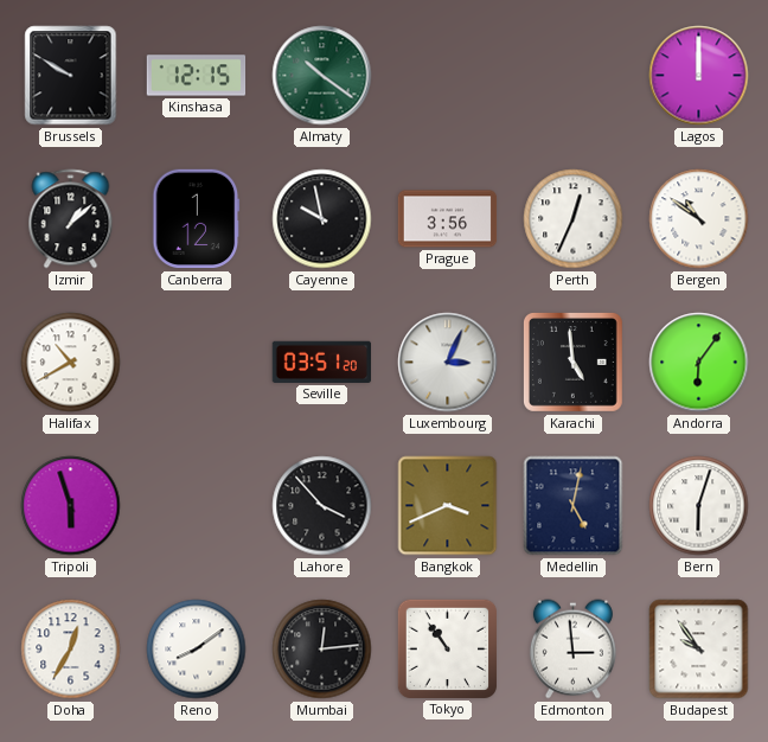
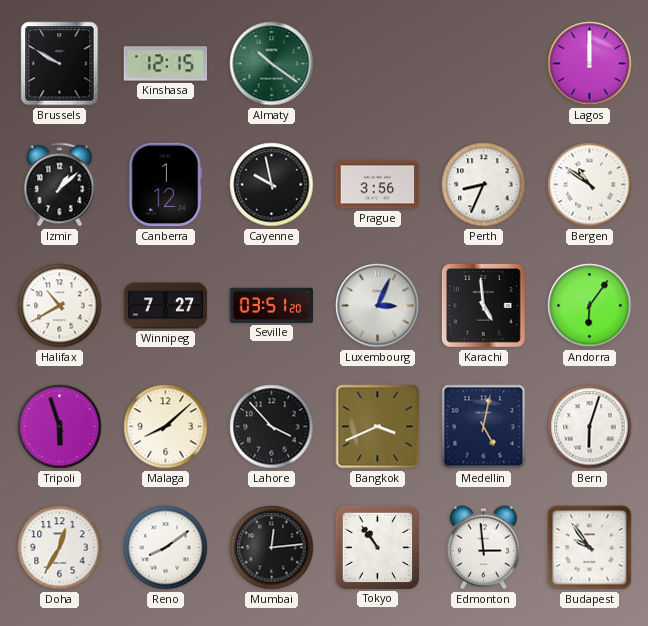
Perth: 12:34 -> 8:34 (484, 185)
Winnipeg: none -> 7:27 (166, 306)
Malaga: none -> 8:08 (166, 427)
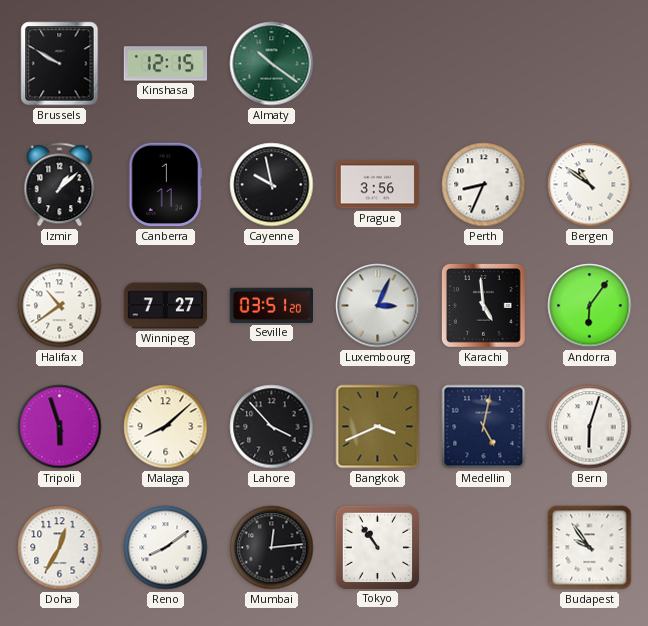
Lagos: 12:00 -> none (590, 64)
Canberra: 1:12 -> 1:11 (166, 185)
Halifax: 10:40 -> 10:39 (60, 306)
Edmonton: 2:59 -> none (483, 548)
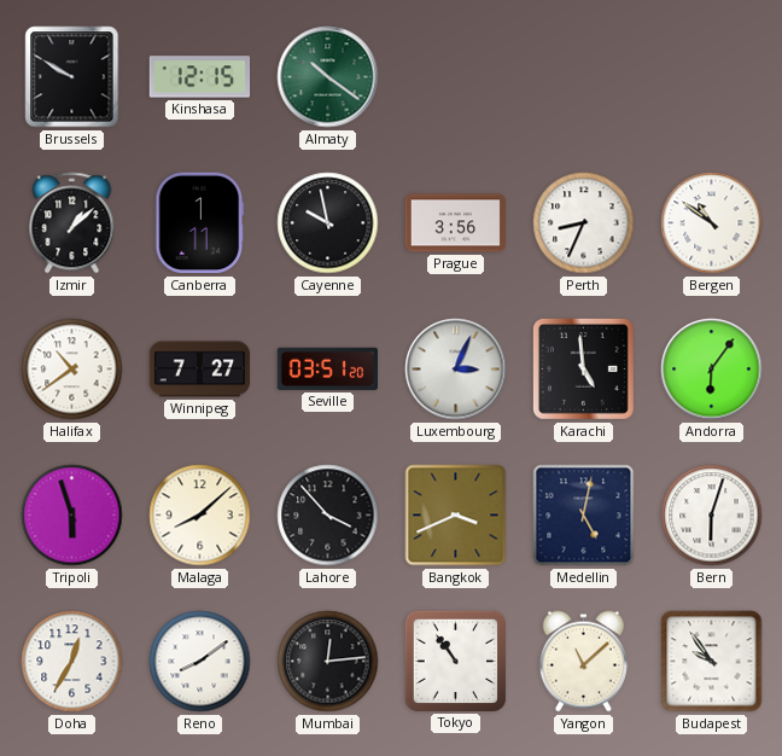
Yangon: none -> 11:08 (583, 662)
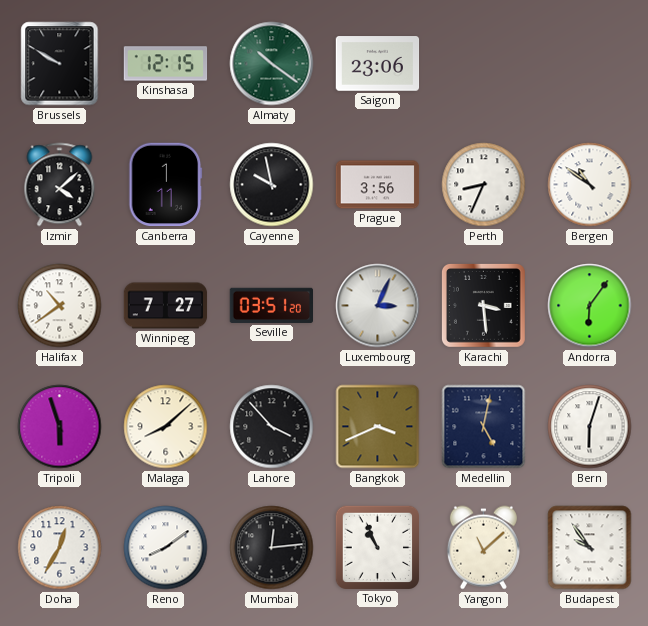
Saigon: none -> 23:06 (378, 64)
Izmir: 1:08 -> 4:08 (60, 185)
Karachi: 4:59 -> 3:29 (483, 305)
Tokyo: 10:54 -> 10:56 (377, 547)
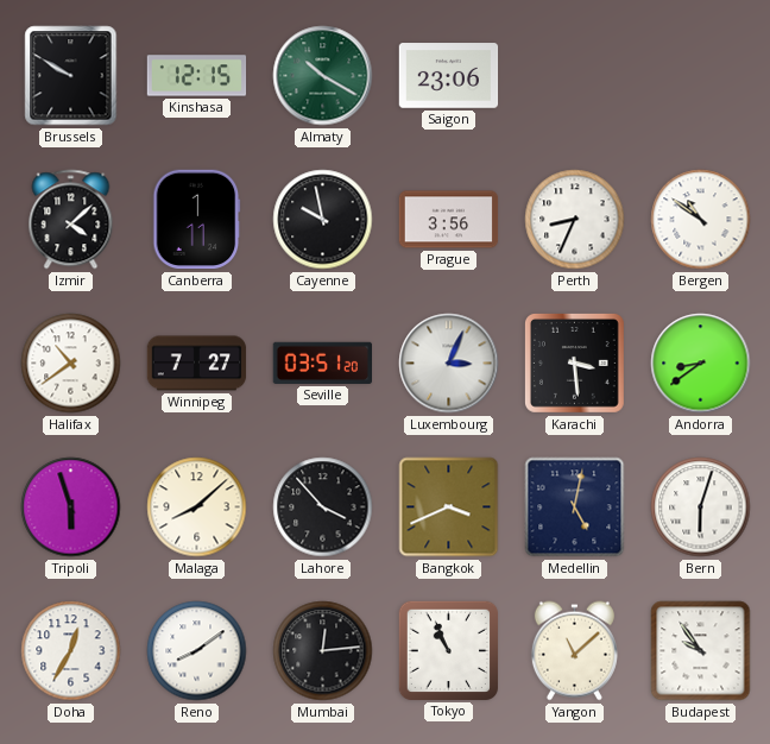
Almaty: 10:21 -> 10:20 (323, 76)
Andorra: 6:06 -> 8:39 (701, 364)
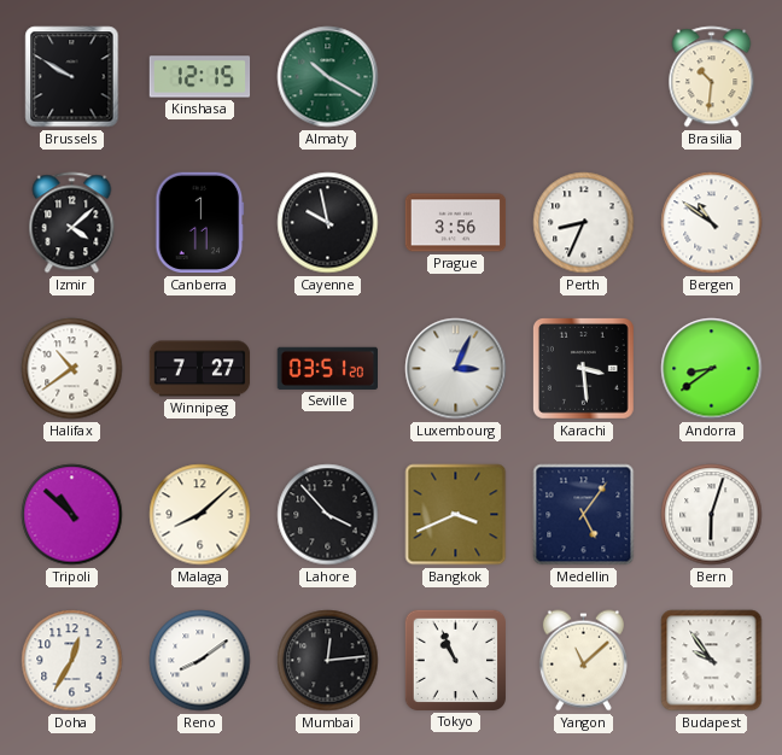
Saigon: 23:06 -> none (449, 76)
Brasilia: none -> 10:31 (712, 77)
Tripoli: 5:57 -> 10:52 (72, 515)
Medellin: 5:02 -> 5:06 (584, 515)
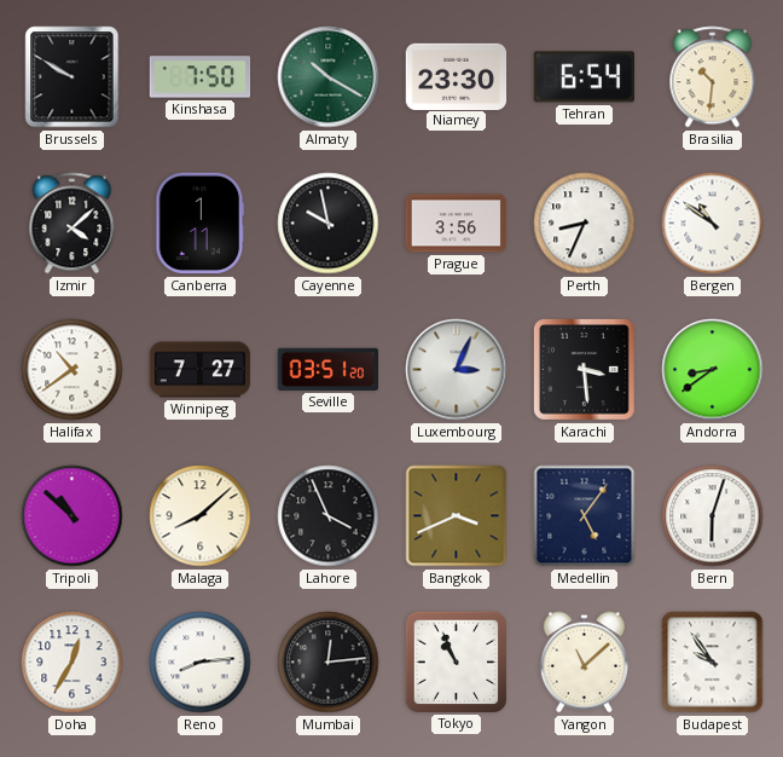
Kinshasa: 12:15 -> 7:50 (201, 77)
Niamey: none -> 23:30 (457, 76)
Tehran: none -> 6:54 (584, 77)
Lahore: 3:53 -> 3:56 (329, 516)
Reno: 8:09 -> 8:14 (201, 663)
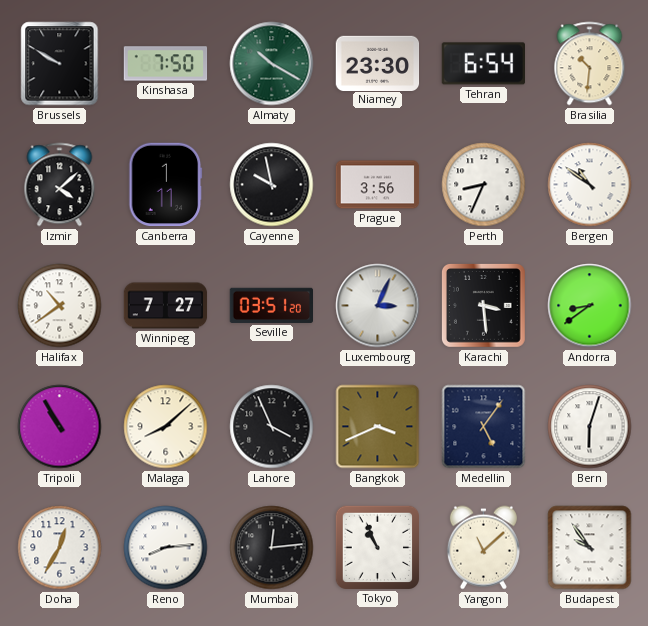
Tripoli: 10:52 -> 10:55 (60, 427)
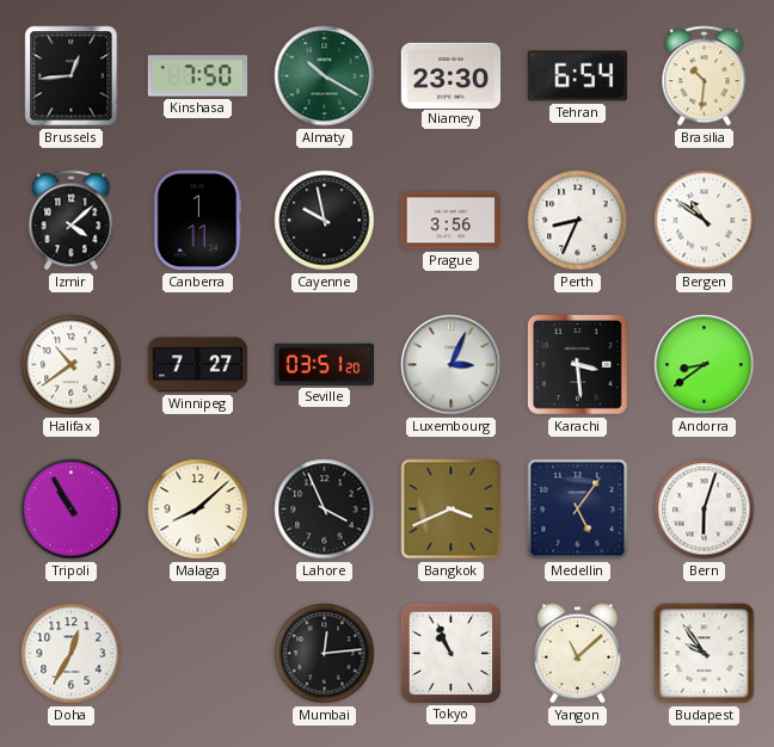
Brussels: 9:50 -> 12:44 (72, 76)
Reno: 8:14 -> none (166, 548)
